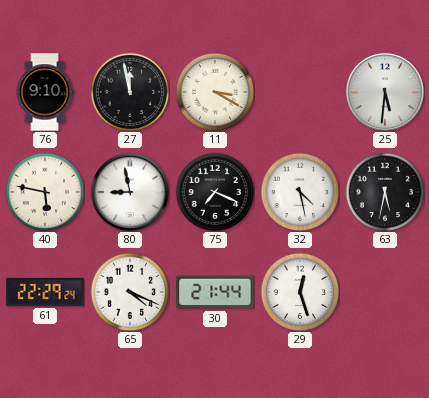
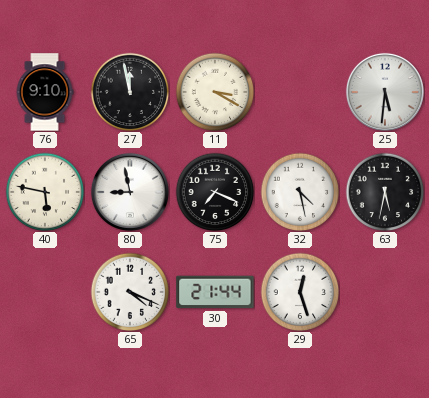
61: 22:29 -> none (45, 292)
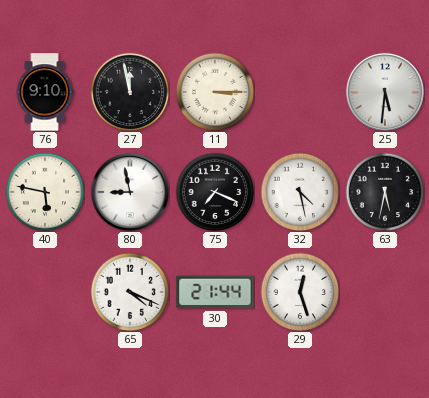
11: 3:20 -> 3:15 (215, 92)
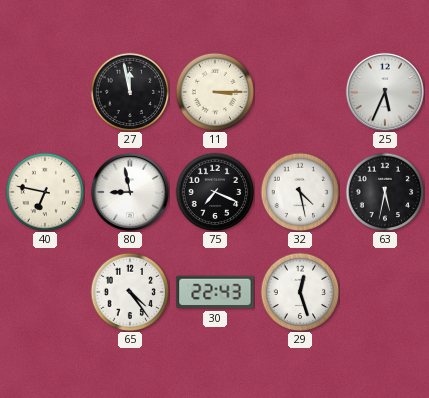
76: 9:10 -> none (45, 92)
25: 5:31 -> 5:34 (385, 92)
40: 5:47 -> 6:47 (45, 192)
65: 4:19 -> 4:24 (130, 292)
30: 21:44 -> 22:43 (215, 292)
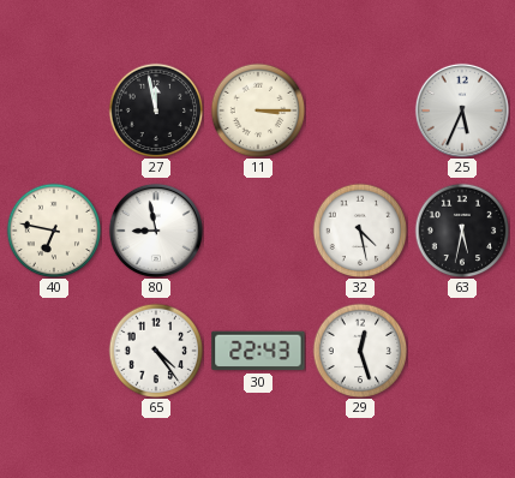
75: 7:19 -> none (215, 192)
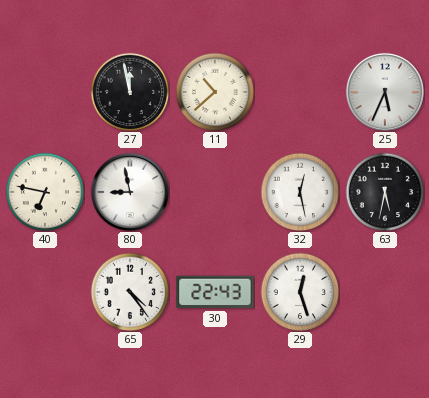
11: 3:15 -> 10:38 (215, 92)
32: 4:28 -> 12:28 (300, 192)
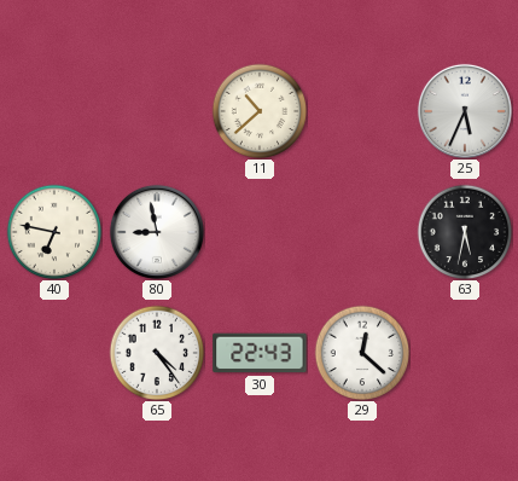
27: 11:58 -> none (130, 92)
32: 12:28 -> none (300, 192)
29: 12:27 -> 12:22 (362, 353)
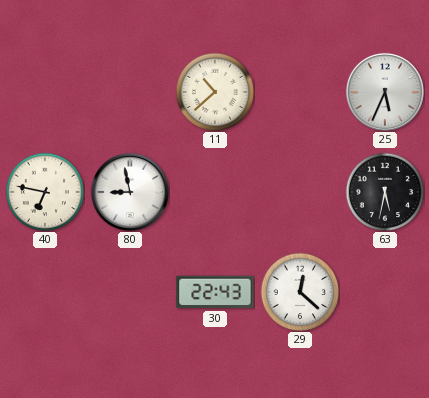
65: 4:24 -> none (157, 353)
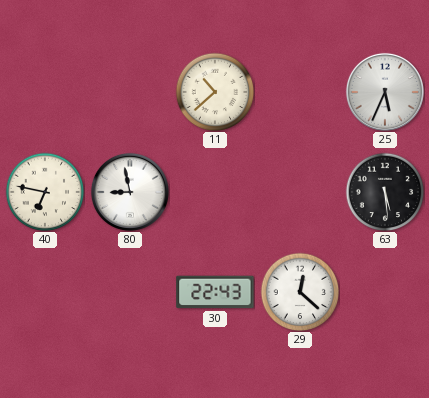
63: 5:32 -> 5:29 (385, 192)
